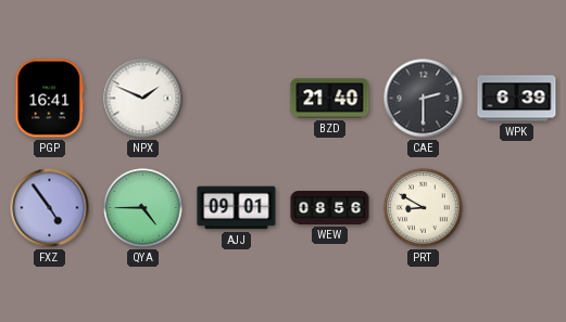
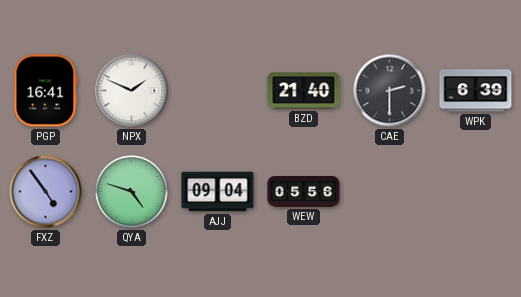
QYA: 4:45 -> 4:48 (132, 192)
AJJ: 09:01 -> 09:04 (218, 192)
WEW: 08:56 -> 05:56 (304, 192)
PRT: 8:50 -> none (424, 208)
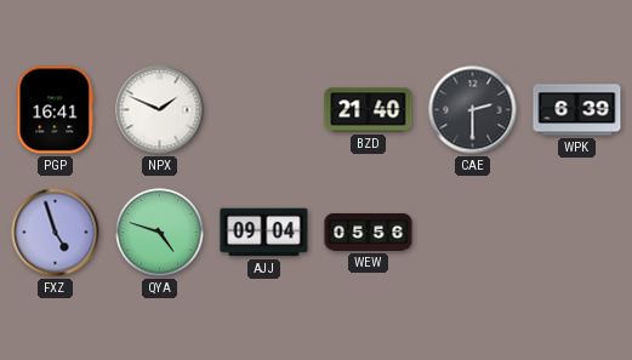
FXZ: 4:54 -> 4:57 (56, 233)
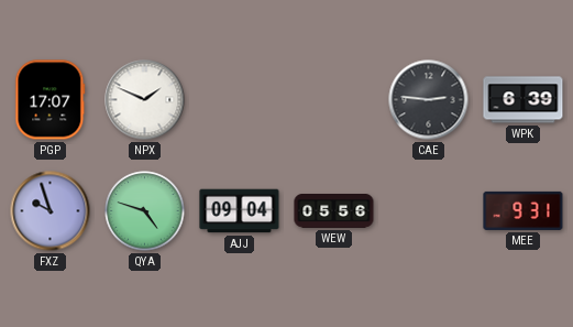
PGP: 16:41 -> 17:07 (51, 100)
BZD: 21:40 -> none (369, 110)
CAE: 2:30 -> 2:46 (429, 100)
FXZ: 4:57 -> 9:57 (51, 211)
MEE: none -> 9:31 (524, 210)
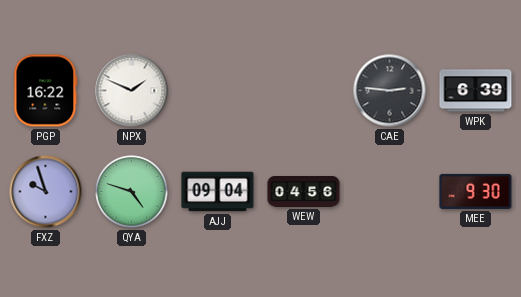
PGP: 17:07 -> 16:22 (46, 91)
WEW: 05:56 -> 04:56 (304, 192)
MEE: 9:31 -> 9:30 (476, 191)
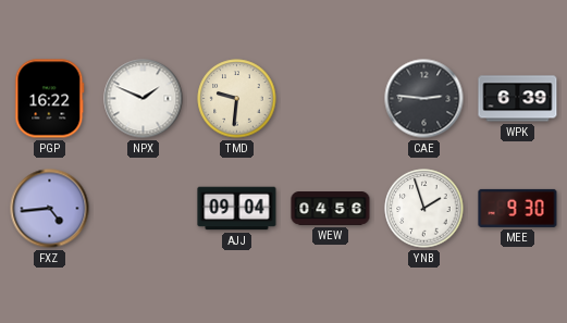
TMD: none -> 9:31 (237, 99)
FXZ: 9:57 -> 4:44 (50, 209)
QYA: 4:48 -> none (132, 192)
YNB: none -> 1:57 (424, 209)
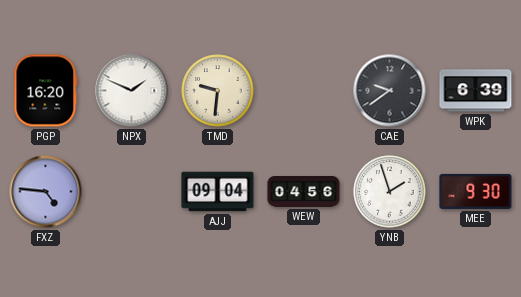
PGP: 16:22 -> 16:20 (46, 91)
CAE: 2:46 -> 9:39 (390, 91)
FXZ: 4:44 -> 4:46 (46, 192)
